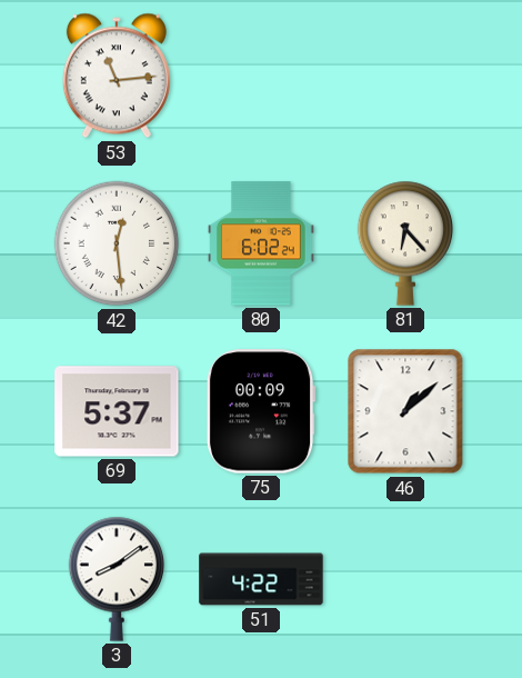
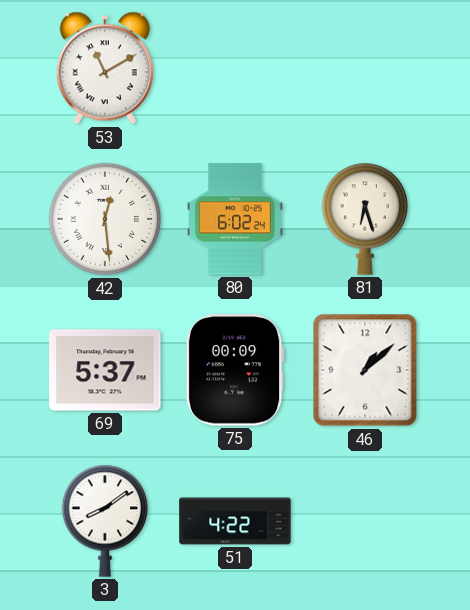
53: 11:14 -> 11:10 (105, 68)
81: 6:23 -> 6:27 (365, 219)
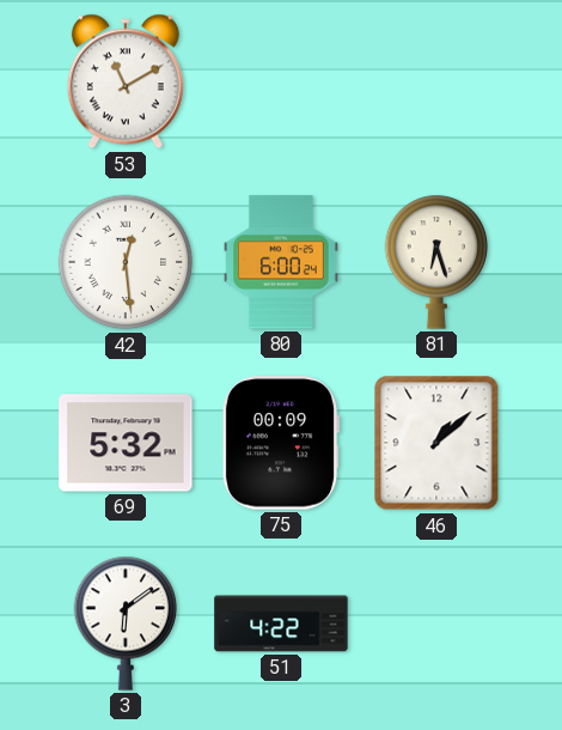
80: 6:02 -> 6:00 (282, 262)
69: 5:37 -> 5:32 (126, 443)
3: 8:09 -> 6:09 (126, 623)
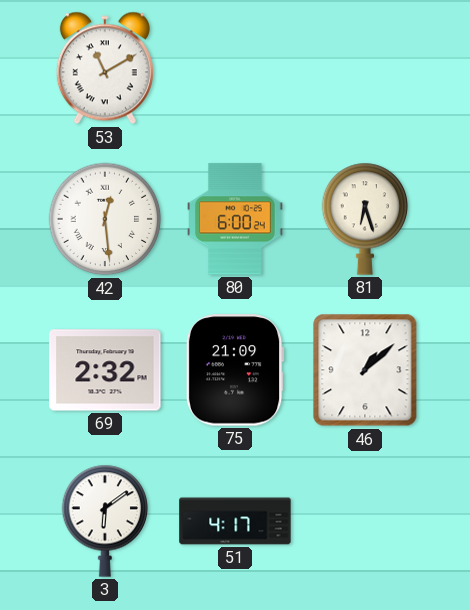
69: 5:32 -> 2:32 (105, 370)
75: 00:09 -> 21:09 (235, 370)
51: 4:22 -> 4:17 (235, 521)
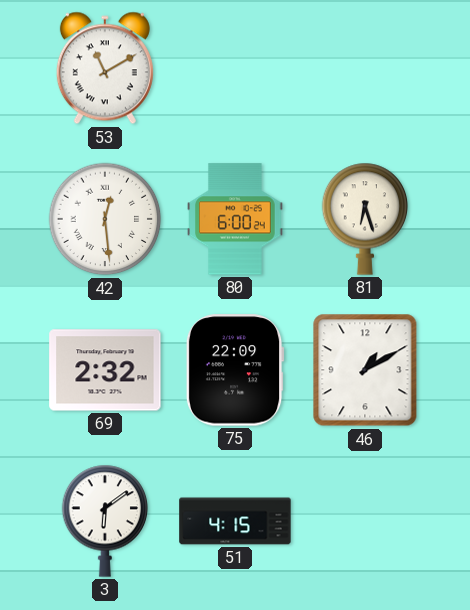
75: 21:09 -> 22:09 (235, 370)
46: 1:08 -> 1:10 (365, 370)
51: 4:17 -> 4:15 (235, 521)
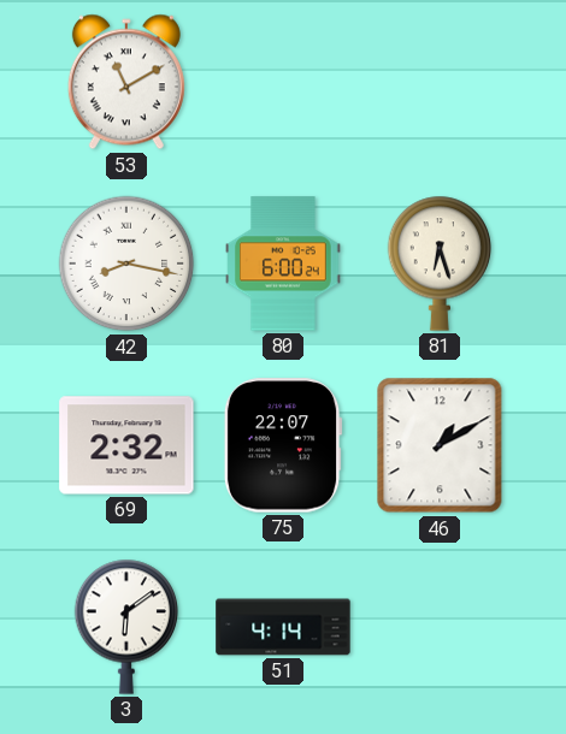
42: 12:29 -> 8:17 (126, 264)
75: 22:09 -> 22:07 (283, 445)
51: 4:15 -> 4:14 (283, 627)
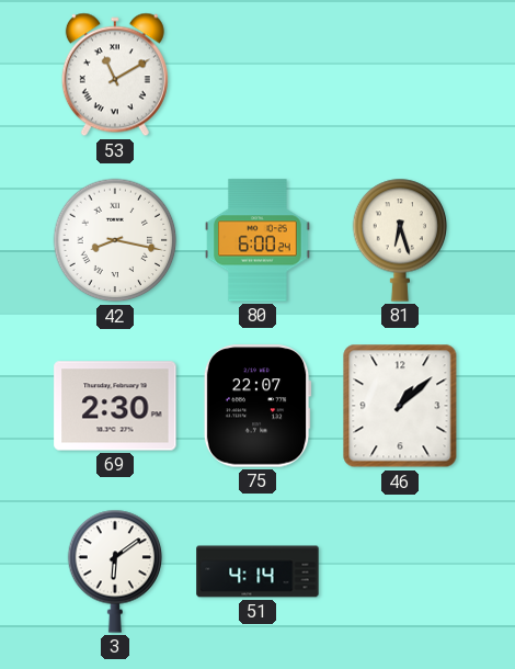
69: 2:32 -> 2:30 (115, 406)
46: 1:10 -> 1:08 (400, 406)
